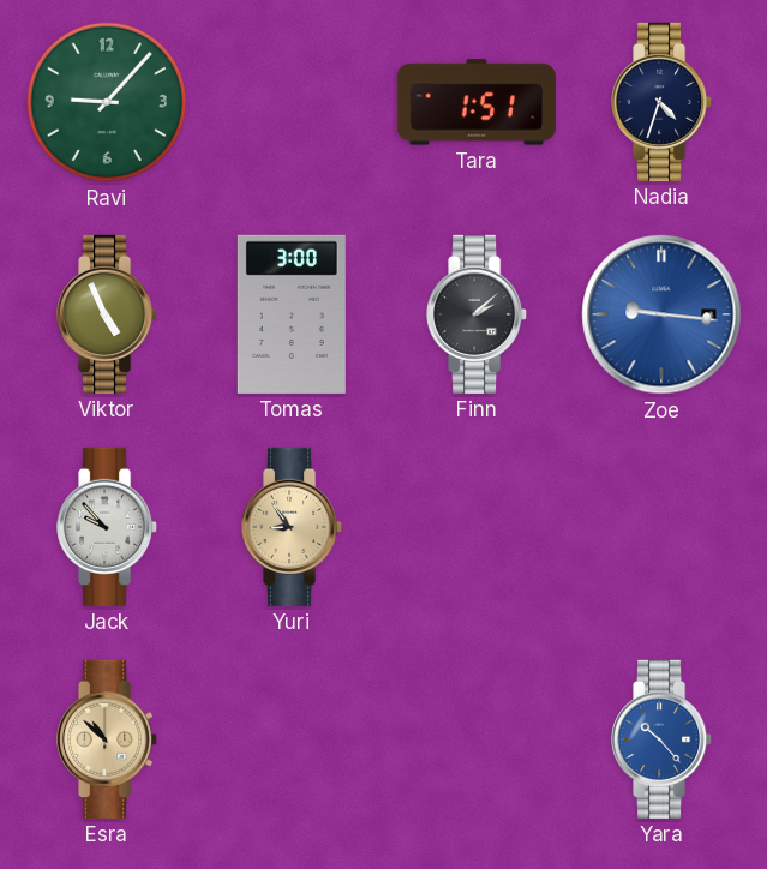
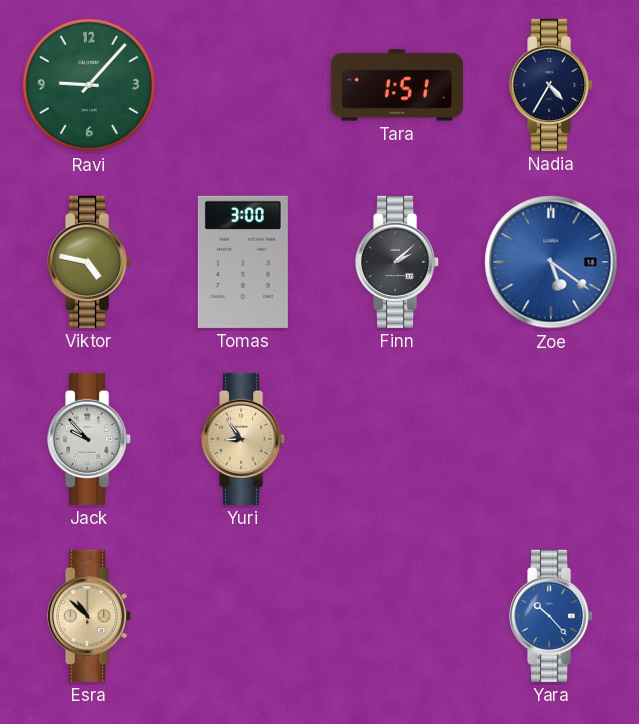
Nadia: 4:33 -> 4:35 (552, 85)
Viktor: 4:56 -> 4:47 (90, 262)
Zoe: 9:16 -> 5:21 (551, 262)
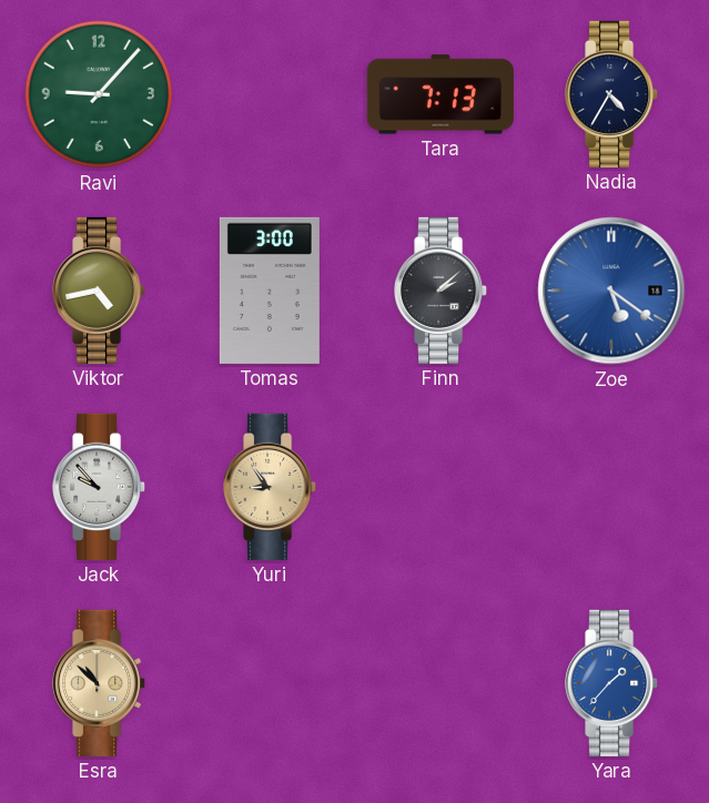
Tara: 1:51 -> 7:13 (440, 94)
Viktor: 4:47 -> 4:43 (100, 291)
Yara: 10:23 -> 1:37 (612, 683)
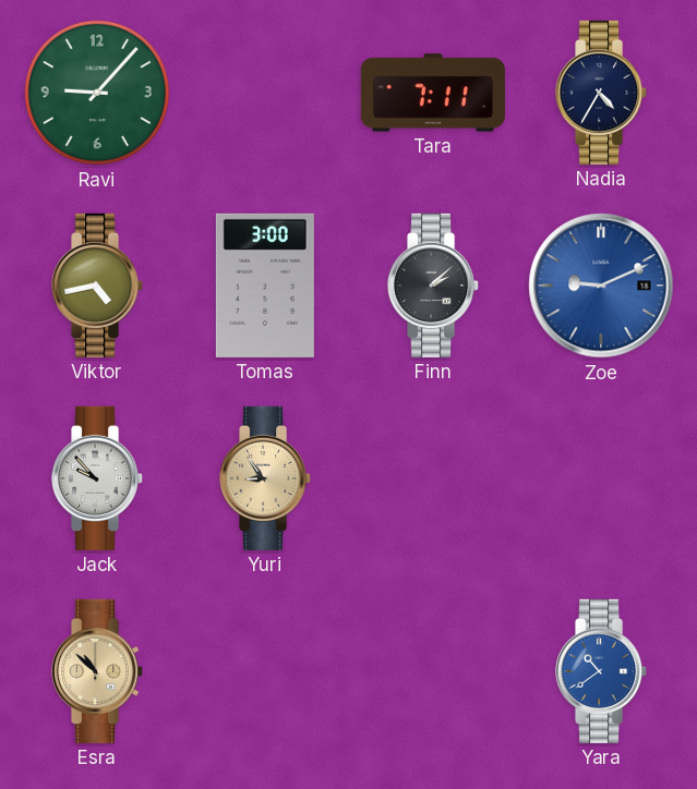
Tara: 7:13 -> 7:11 (433, 93)
Zoe: 5:21 -> 9:11 (601, 286)
Yara: 1:37 -> 10:39 (602, 671)
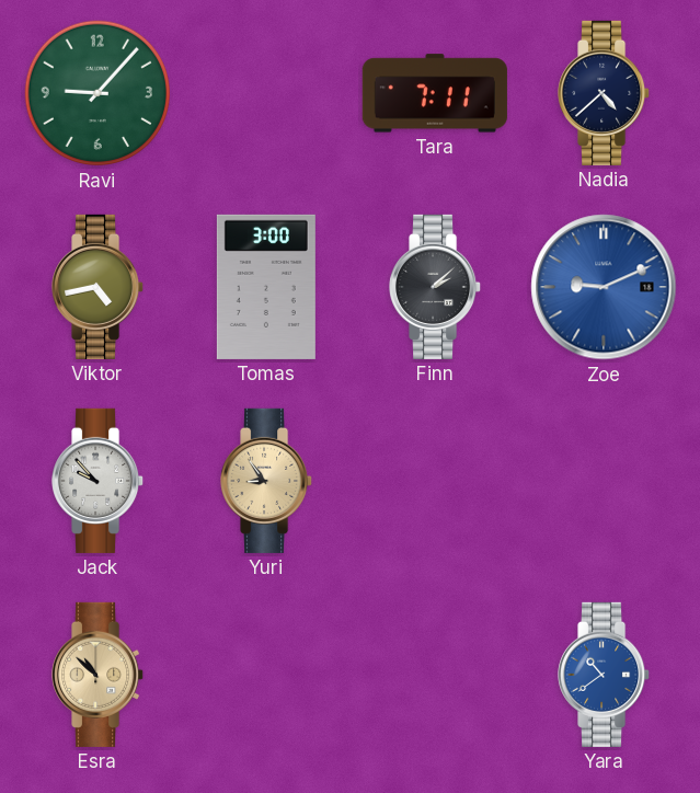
Nadia: 4:35 -> 4:38 (605, 93)
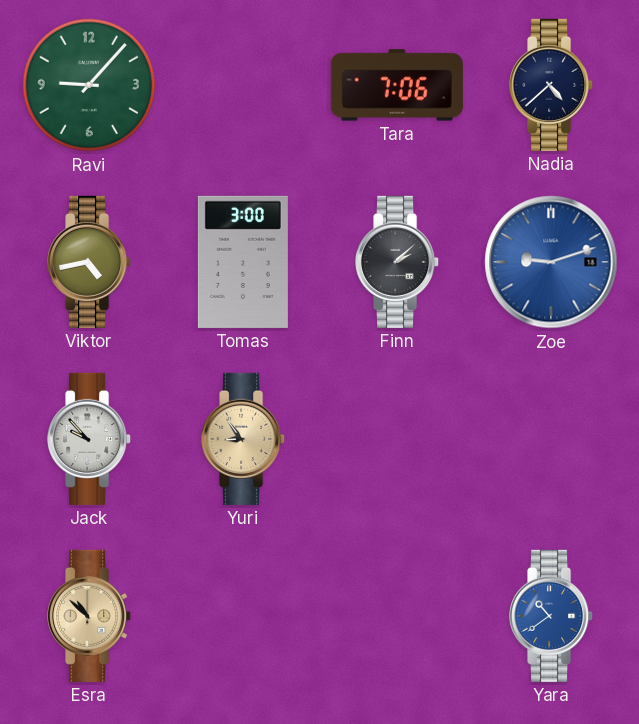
Tara: 7:11 -> 7:06 (397, 85)
Zoe: 9:11 -> 9:12 (551, 262)
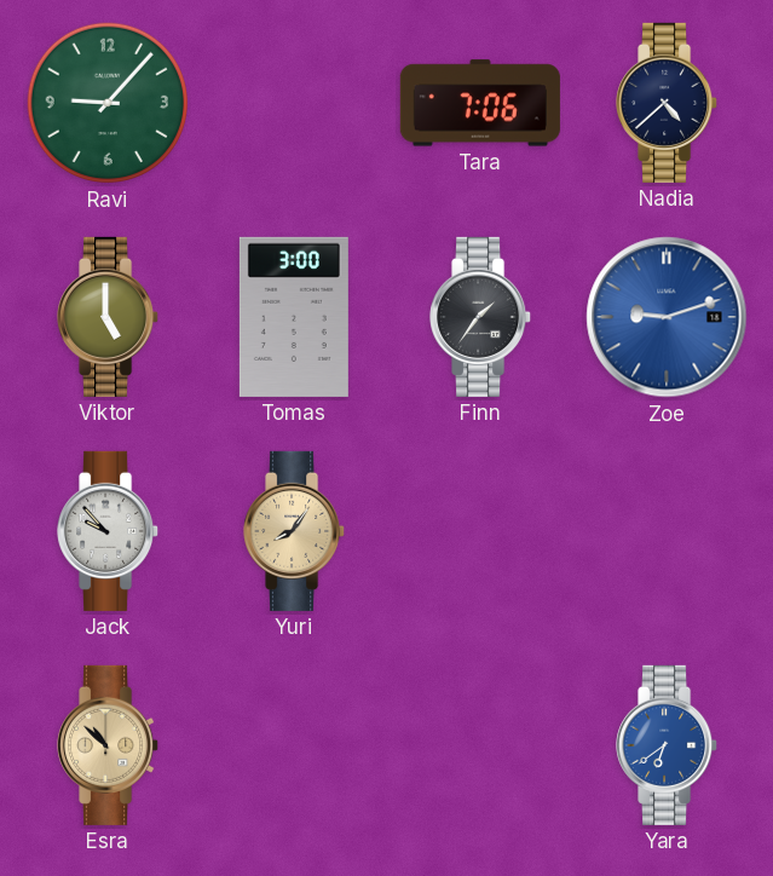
Viktor: 4:43 -> 5:00 (109, 317)
Finn: 2:08 -> 1:36 (481, 317)
Yuri: 8:54 -> 8:06 (295, 531)
Yara: 10:39 -> 6:39 (668, 745)
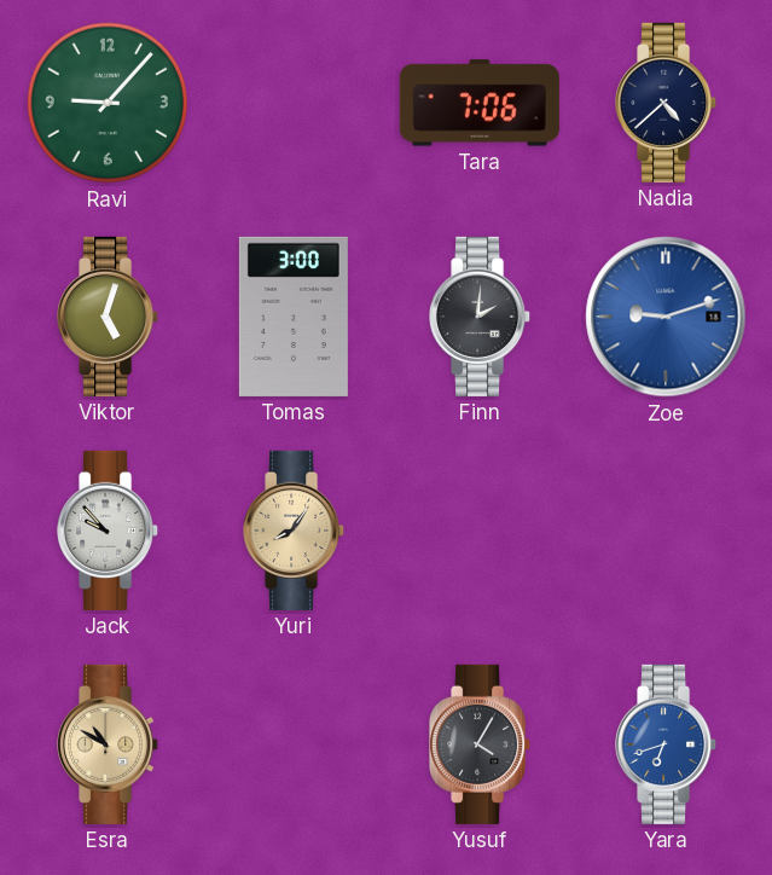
Viktor: 5:00 -> 5:03 (109, 317)
Finn: 1:36 -> 2:01 (481, 317)
Esra: 10:52 -> 10:50 (109, 744)
Yusuf: none -> 4:05 (481, 744)
Yara: 6:39 -> 6:42 (667, 744)
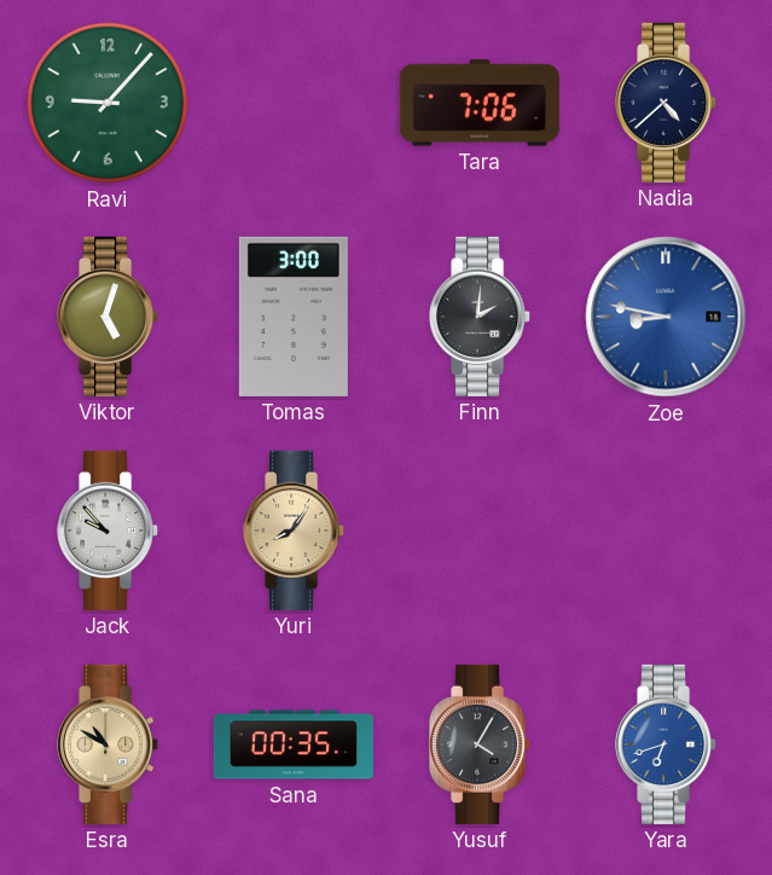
Zoe: 9:12 -> 8:47 (666, 317)
Sana: none -> 00:35 (294, 744)
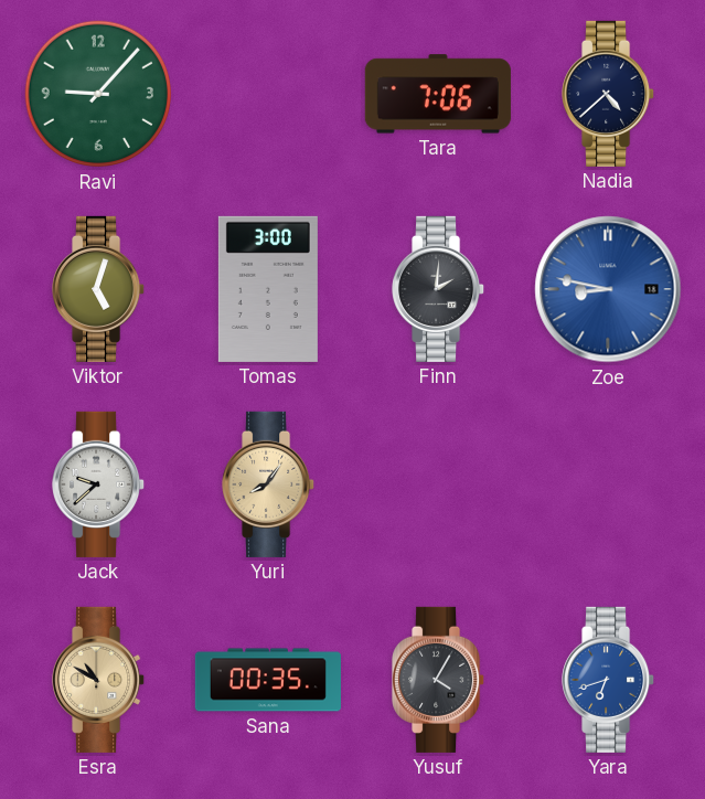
Jack: 9:53 -> 9:38 (99, 484)
